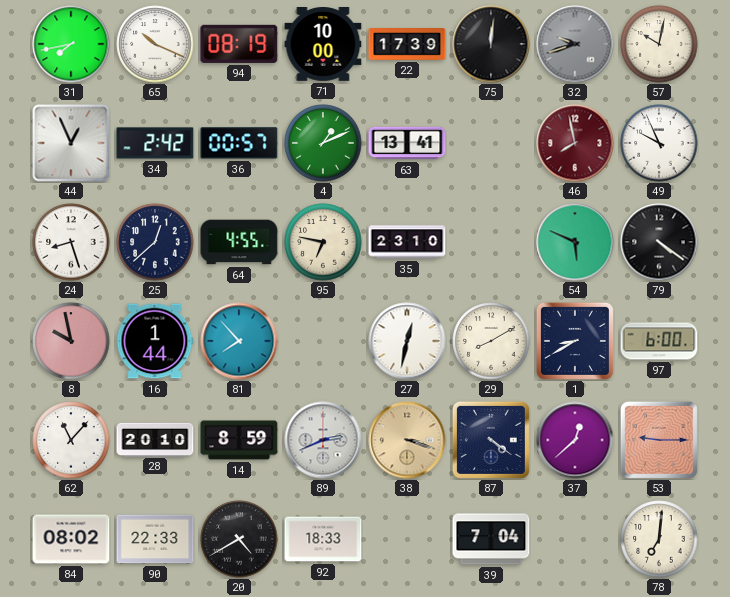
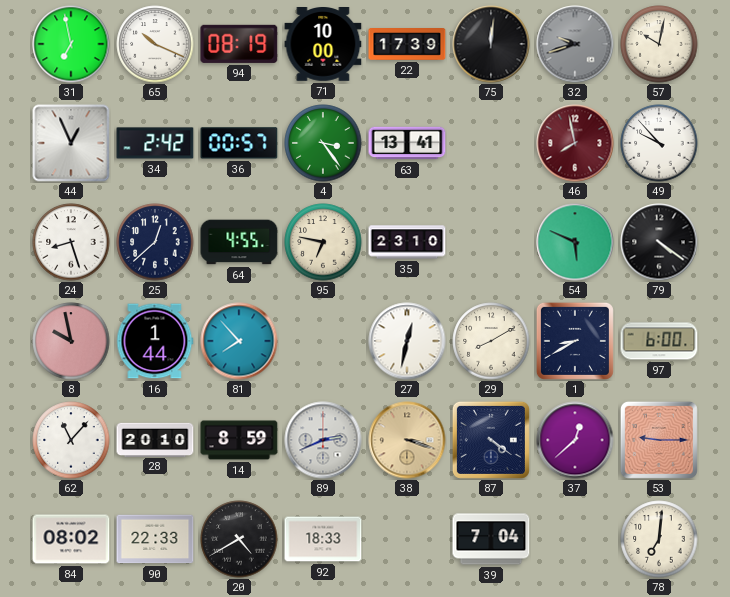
31: 7:43 -> 6:58 (71, 44)
4: 1:11 -> 3:24 (323, 143)
49: 9:56 -> 9:53 (659, 143)
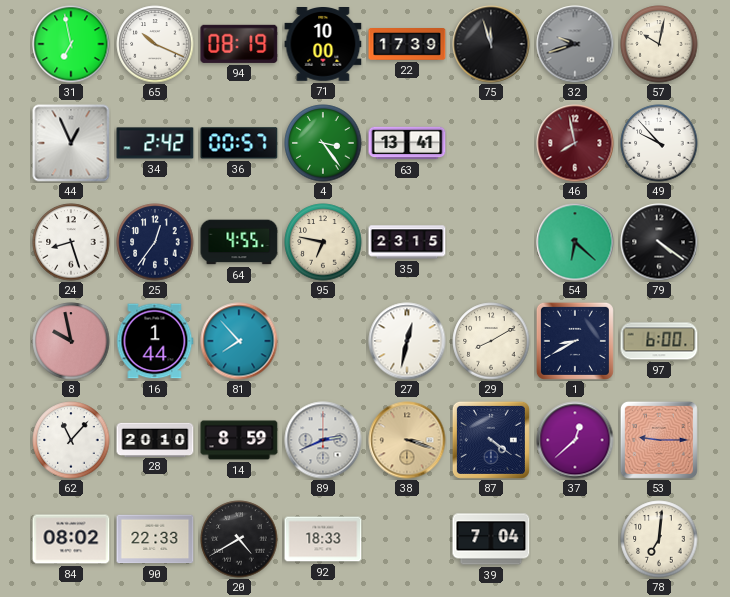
75: 12:01 -> 11:57 (491, 44)
25: 12:38 -> 12:36 (155, 242)
35: 23:10 -> 23:15 (407, 242)
54: 5:49 -> 6:22 (575, 242)
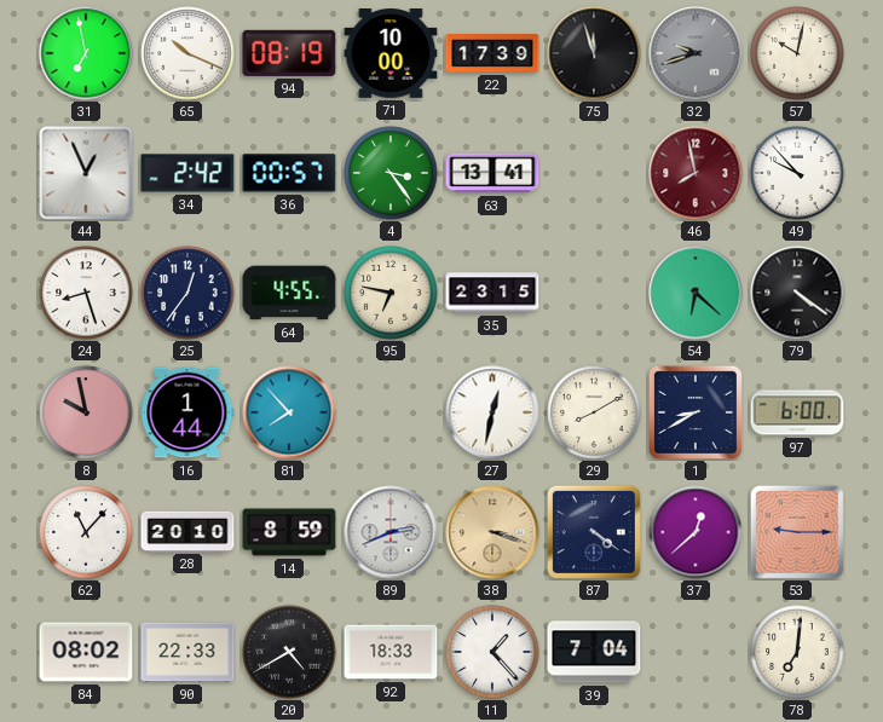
11: none -> 1:23 (492, 652)
